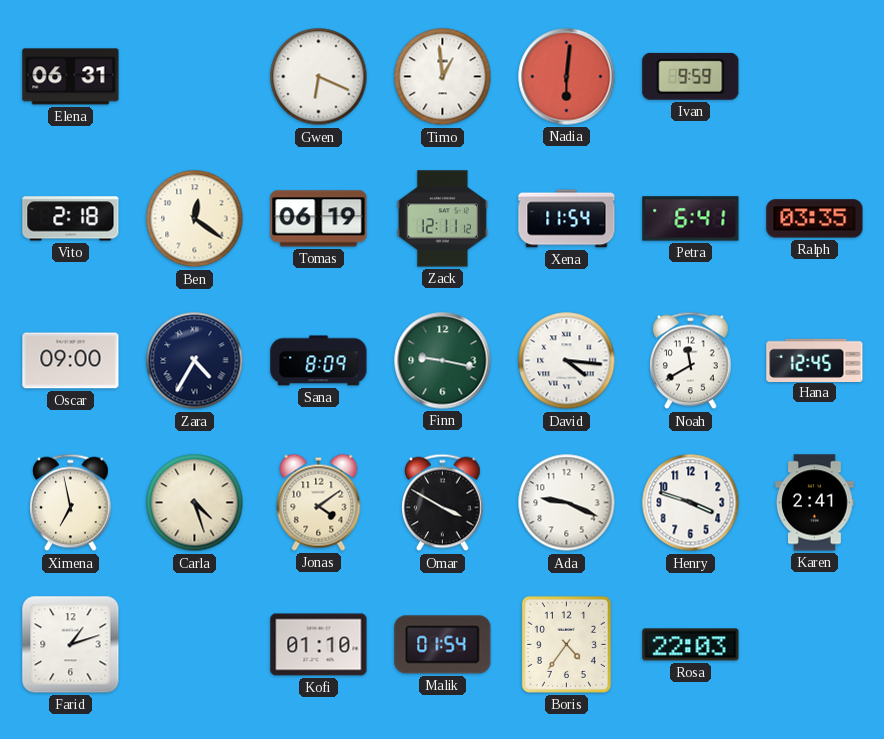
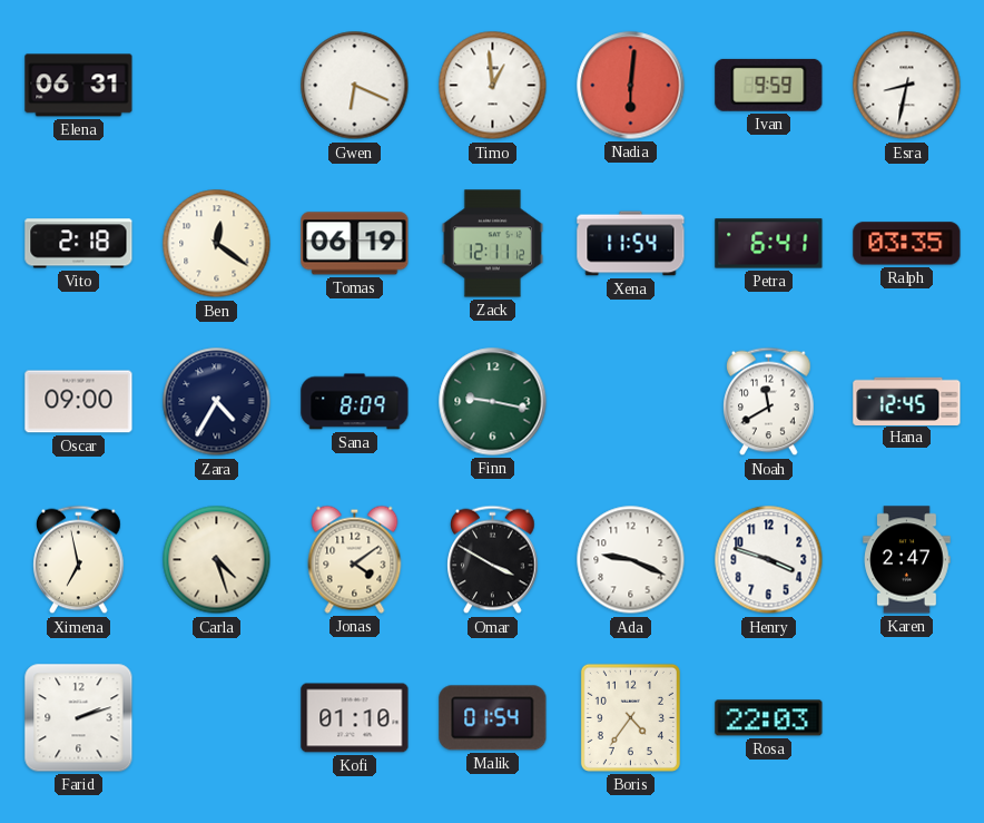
Esra: none -> 8:32 (907, 86)
David: 4:16 -> none (567, 361)
Karen: 2:41 -> 2:47 (907, 560)
Farid: 1:12 -> 2:12 (79, 718)
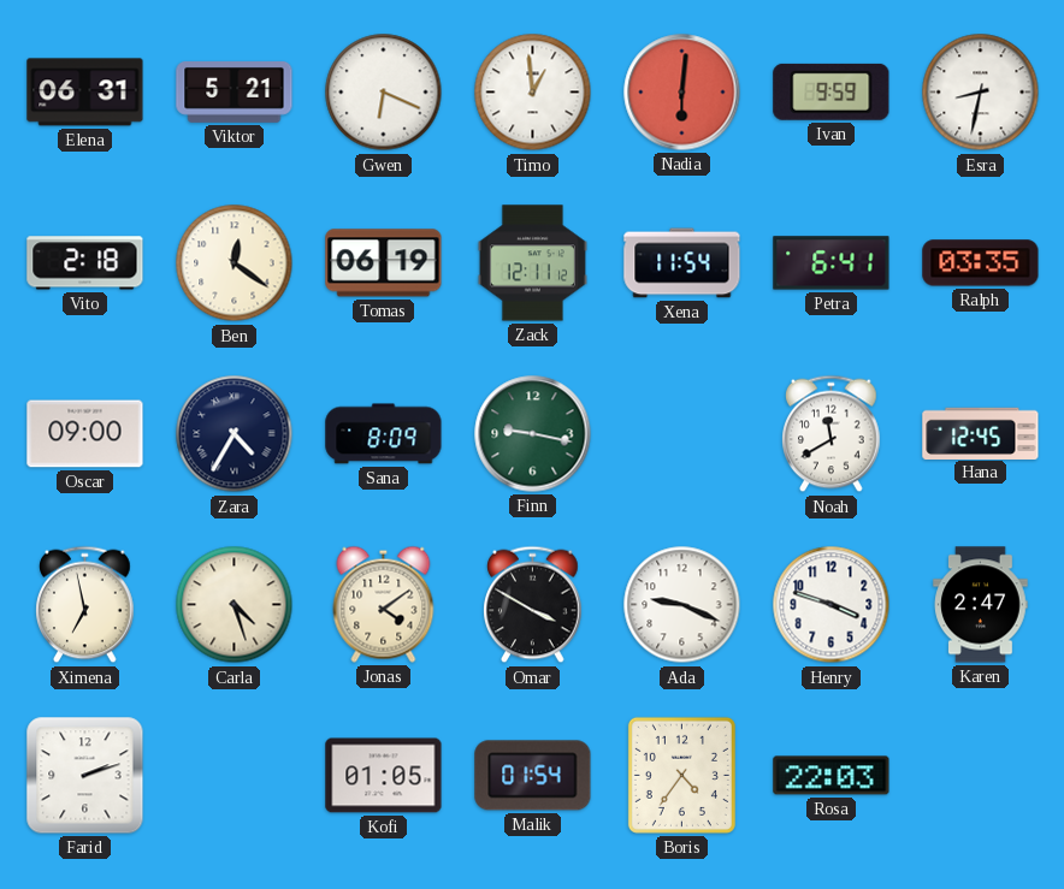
Viktor: none -> 5:21 (235, 93)
Kofi: 01:10 -> 01:05 (384, 776)
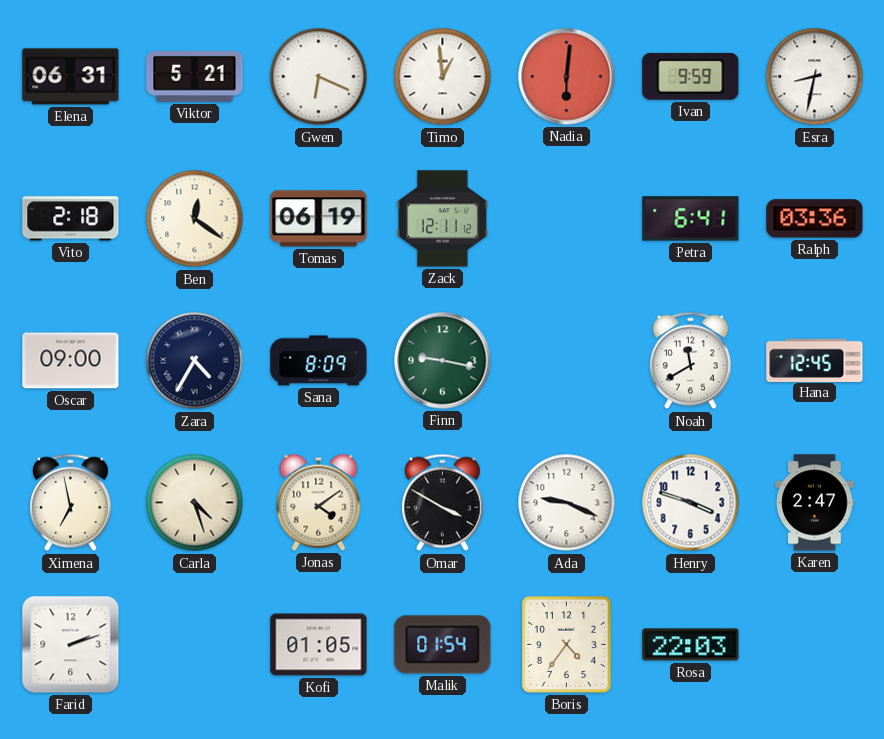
Xena: 11:54 -> none (682, 263)
Ralph: 03:35 -> 03:36 (815, 219)
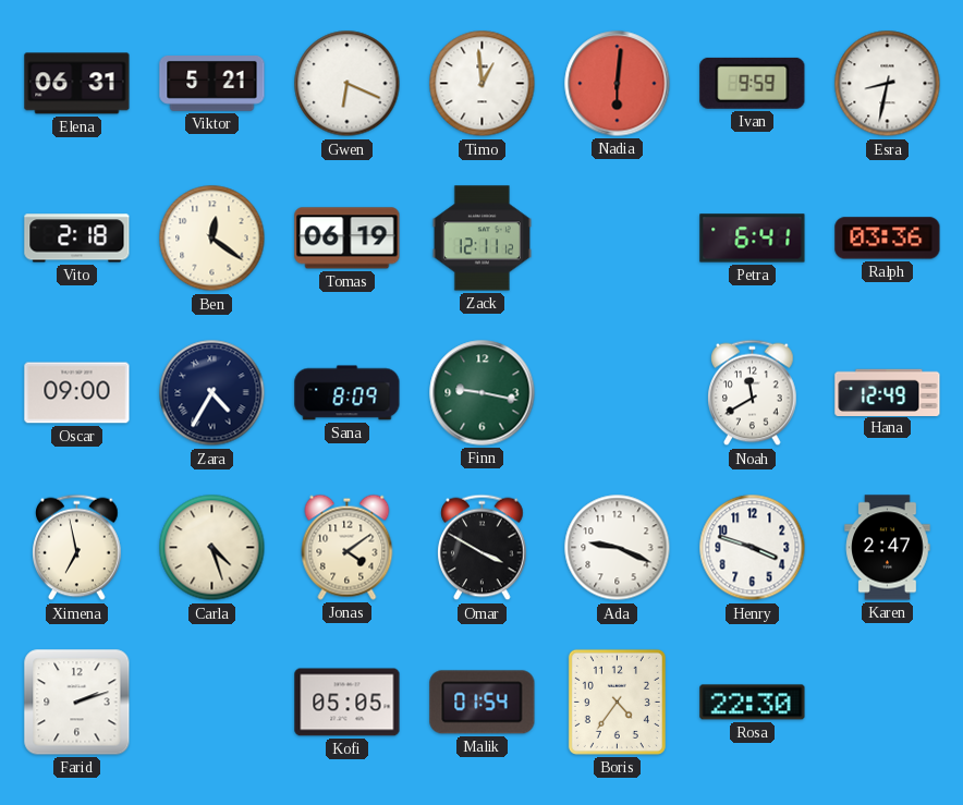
Hana: 12:45 -> 12:49 (888, 392)
Kofi: 01:05 -> 05:05 (348, 703)
Rosa: 22:03 -> 22:30 (753, 703)
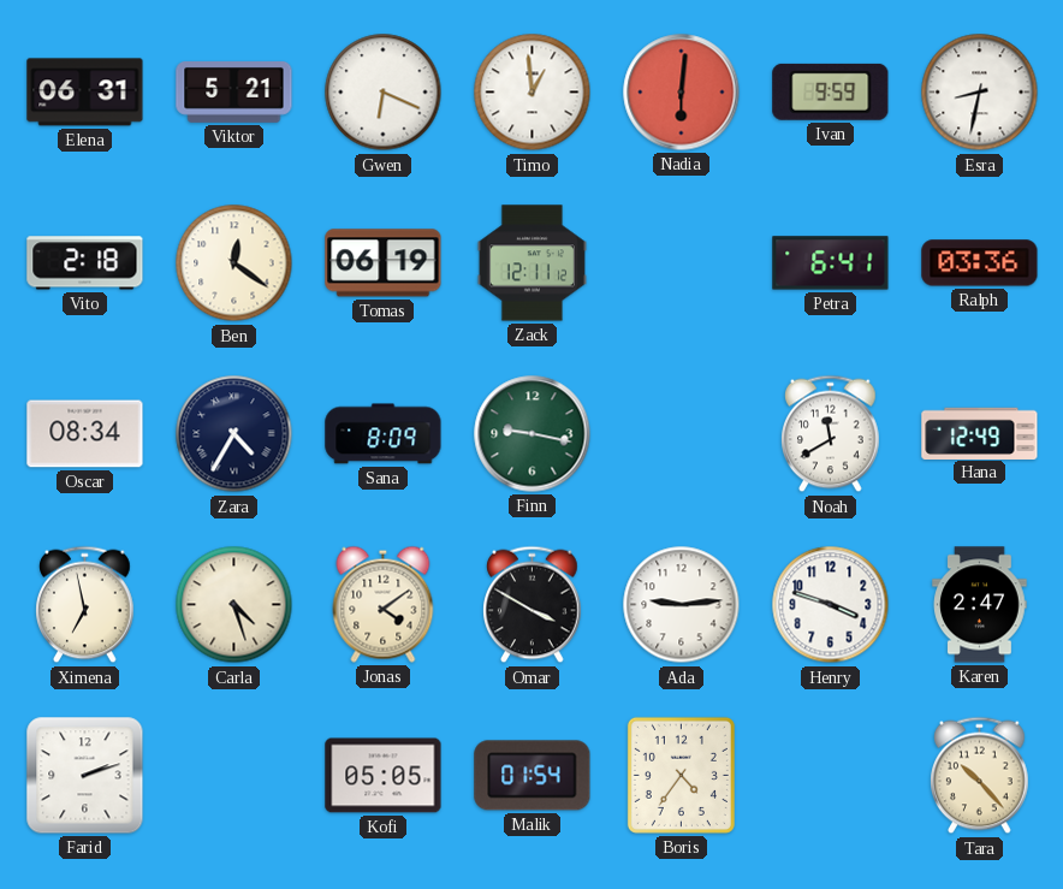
Oscar: 09:00 -> 08:34 (85, 434)
Ada: 9:19 -> 9:14 (682, 605)
Rosa: 22:30 -> none (753, 703)
Tara: none -> 10:23 (980, 776)
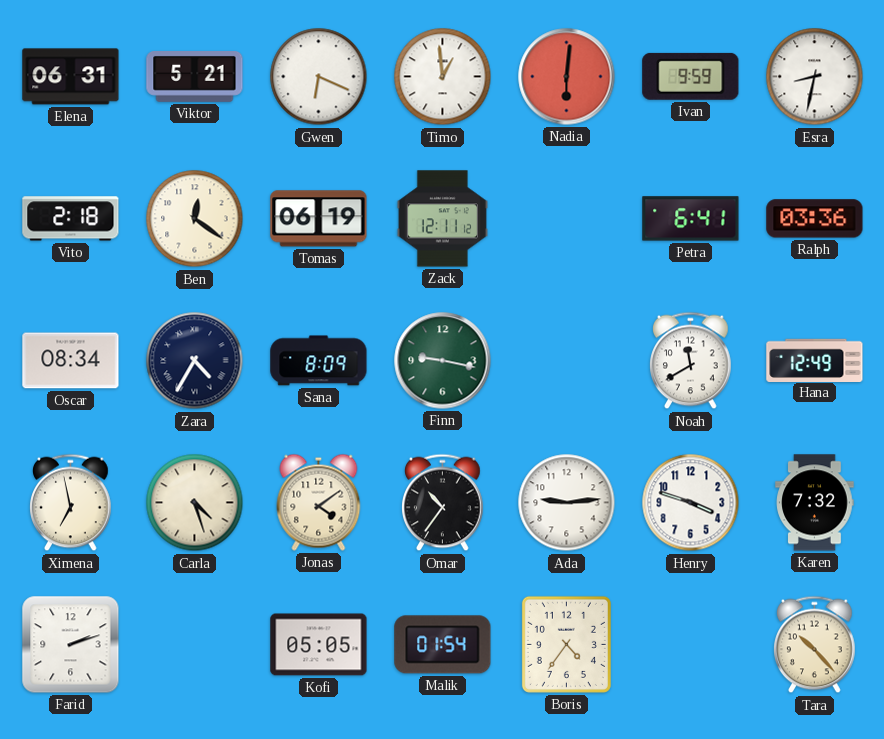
Omar: 3:50 -> 10:36 (443, 503)
Karen: 2:47 -> 7:32 (815, 503)
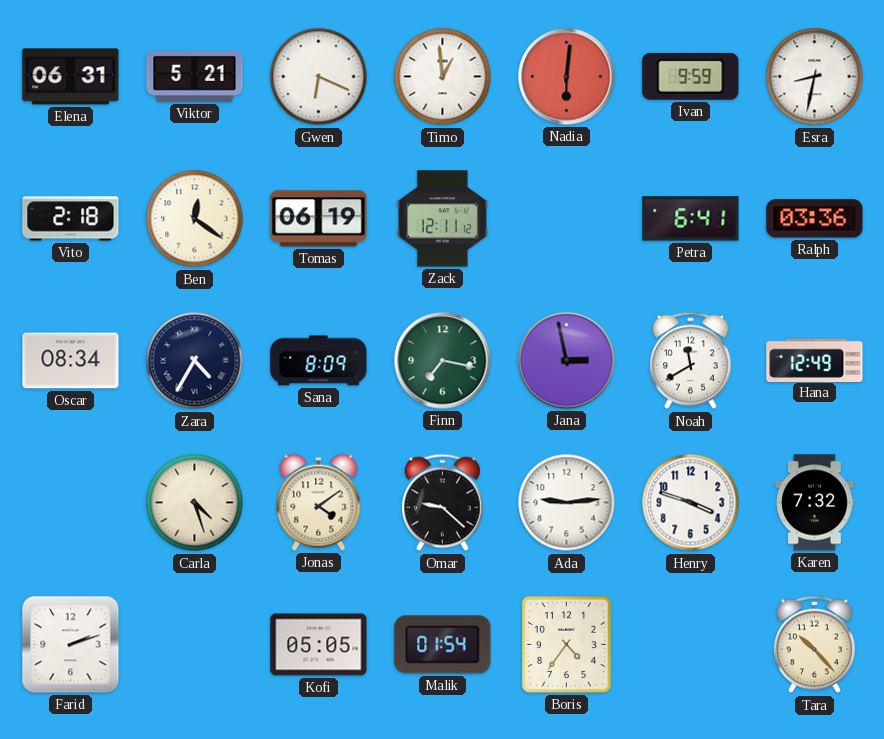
Finn: 9:17 -> 7:17 (443, 361)
Jana: none -> 2:58 (567, 361)
Ximena: 6:58 -> none (71, 503)
Omar: 10:36 -> 9:22 (443, 503)
